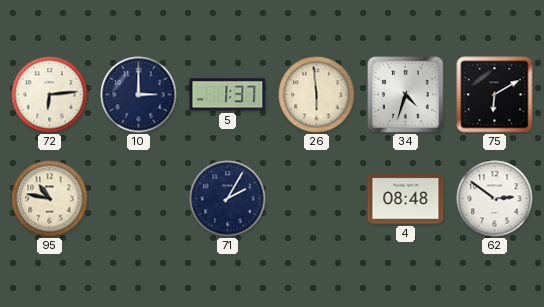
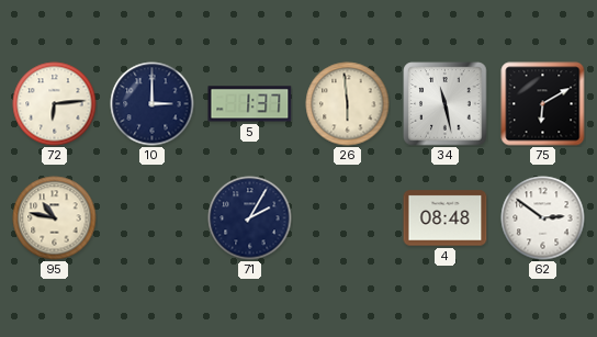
34: 4:33 -> 11:28 (446, 104)
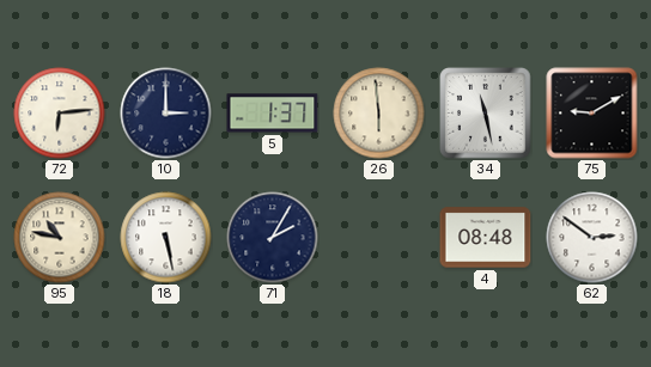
75: 6:10 -> 9:10 (592, 114)
18: none -> 5:28 (166, 238)
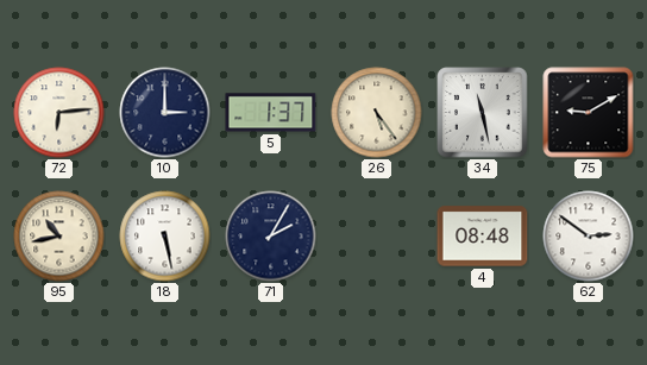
26: 5:59 -> 5:24 (377, 113)
95: 10:47 -> 10:43 (59, 237)
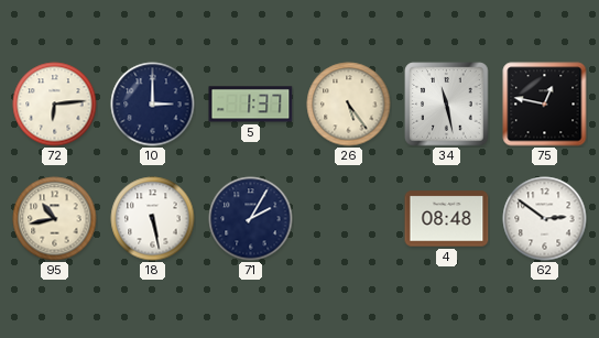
75: 9:10 -> 12:47 (545, 105)
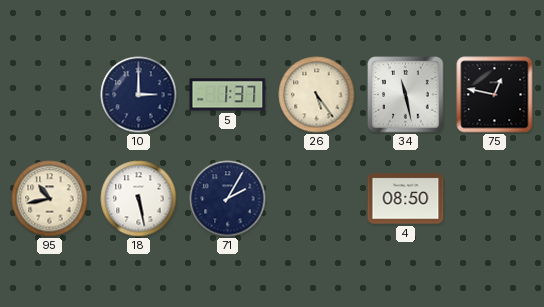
72: 6:14 -> none (55, 105)
4: 08:48 -> 08:50 (406, 199)
62: 2:51 -> none (545, 219)
